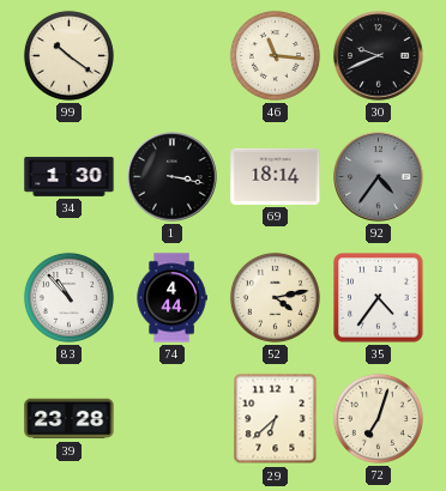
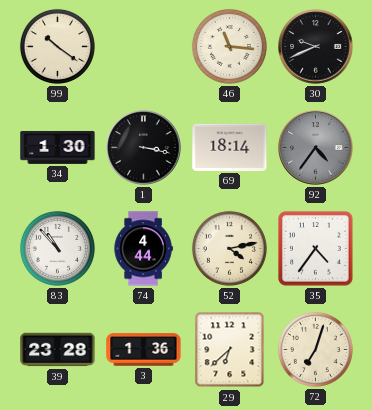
3: none -> 1:36 (144, 350)
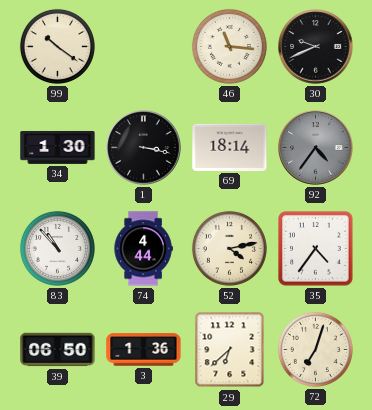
39: 23:28 -> 06:50 (58, 350)
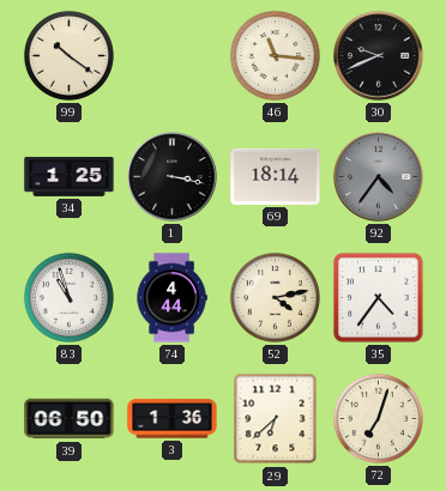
34: 1:30 -> 1:25 (70, 177)
83: 10:53 -> 10:57 (68, 297)
